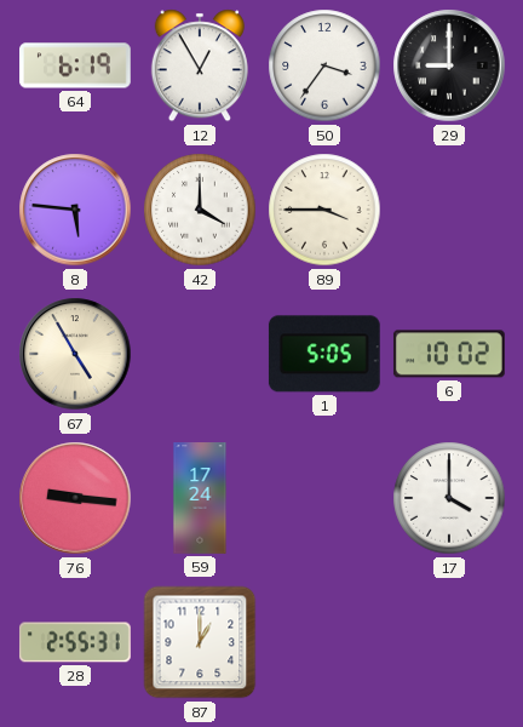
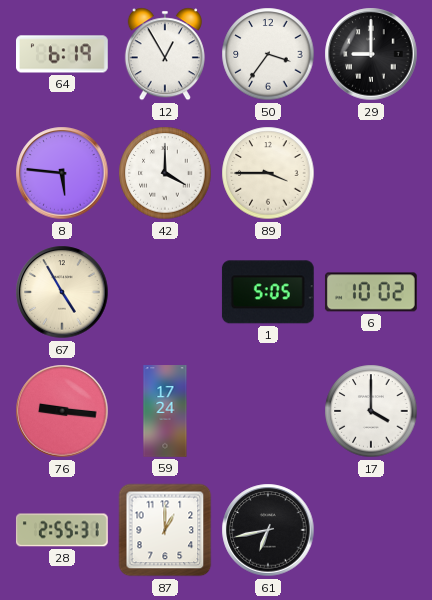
61: none -> 6:43 (268, 530)
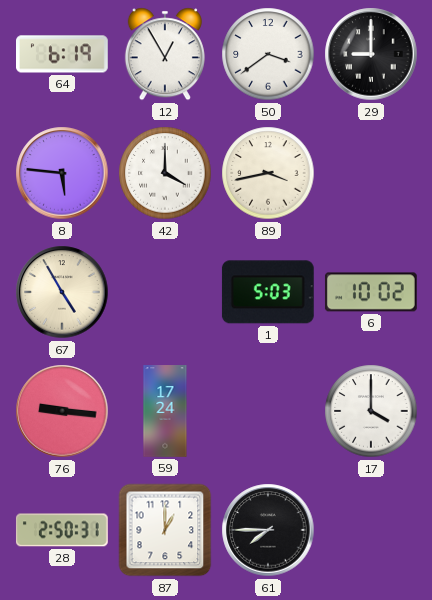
50: 3:36 -> 3:39 (268, 54)
89: 3:45 -> 3:43 (268, 173)
1: 5:05 -> 5:03 (268, 292)
28: 2:55 -> 2:50 (62, 530)
61: 6:43 -> 7:45 (268, 530)
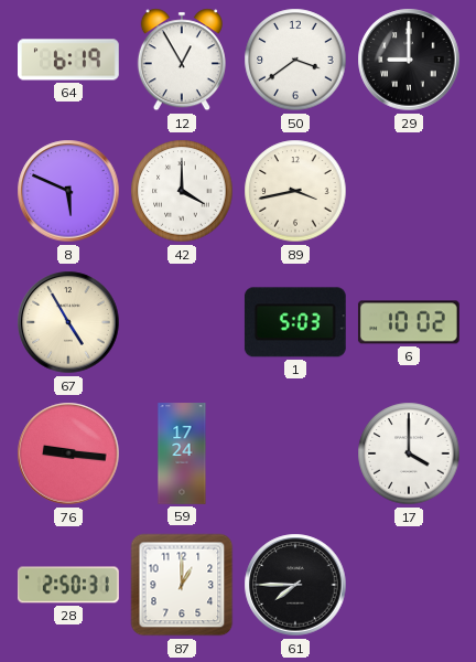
8: 5:46 -> 5:49 (68, 191)
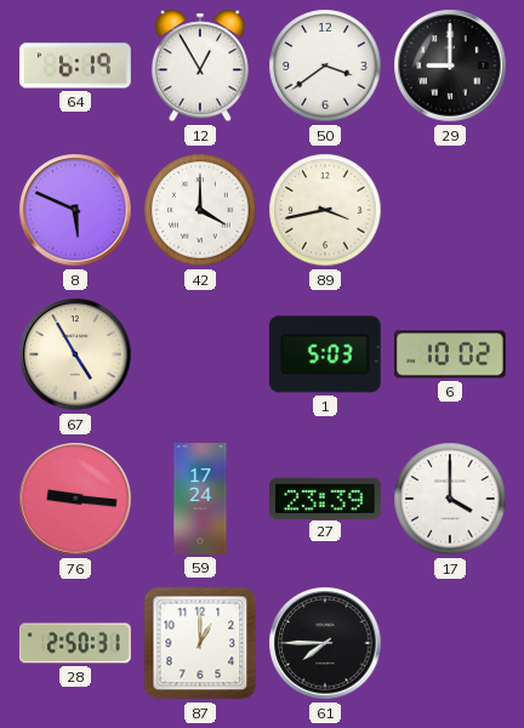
27: none -> 23:39 (326, 497)
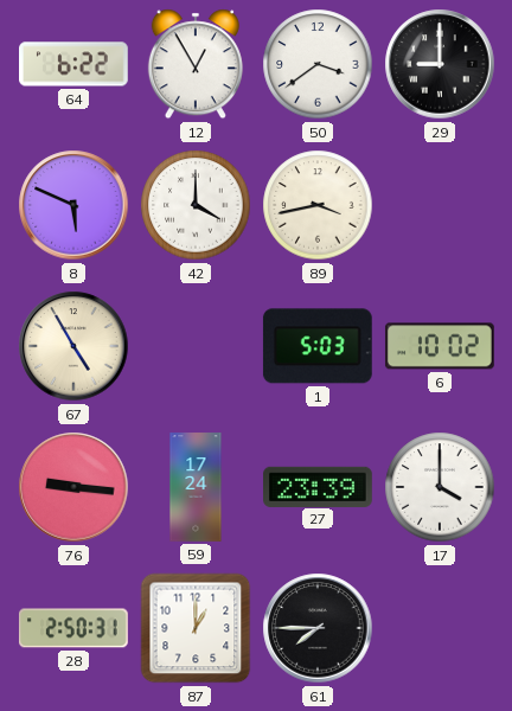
64: 6:19 -> 6:22 (75, 64)
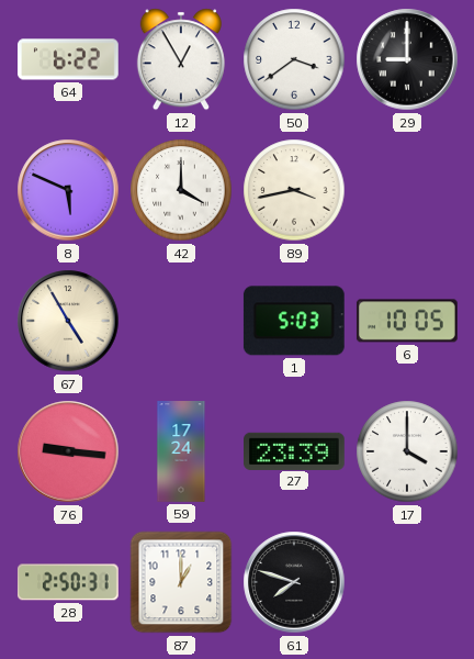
6: 10:02 -> 10:05 (407, 321)
61: 7:45 -> 7:48 (294, 582)
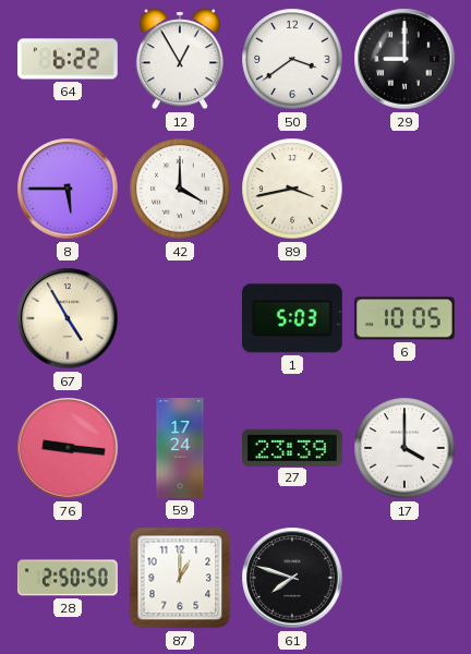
8: 5:49 -> 5:45 (68, 189)
28: 2:50:31 -> 2:50:50 (68, 578)
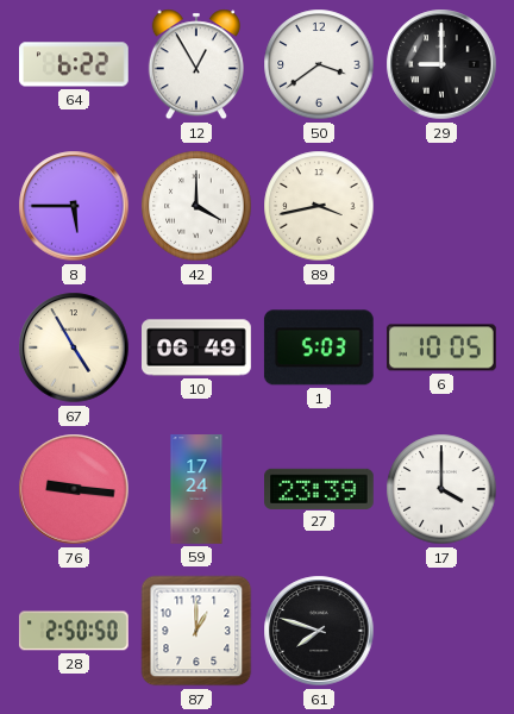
10: none -> 06:49 (198, 347)
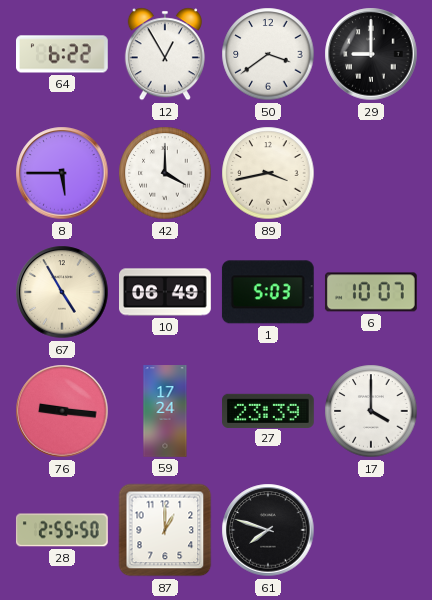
6: 10:05 -> 10:07 (371, 292)
28: 2:50 -> 2:55 (62, 530)
